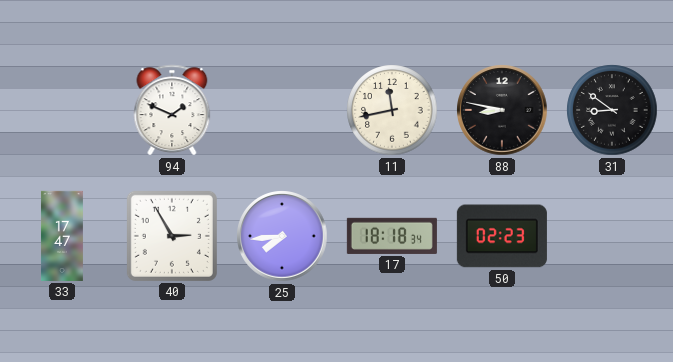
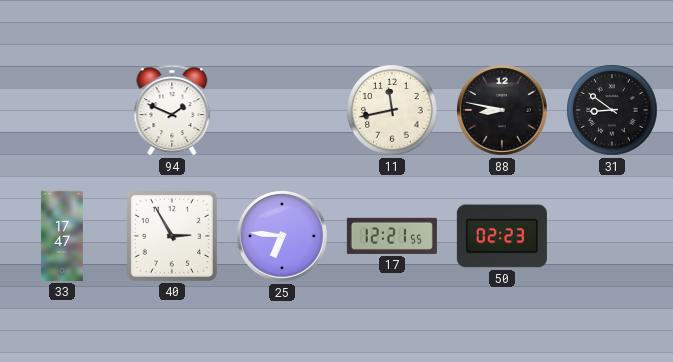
25: 7:44 -> 6:46 (282, 236)
17: 18:18 -> 12:21 (392, 236)
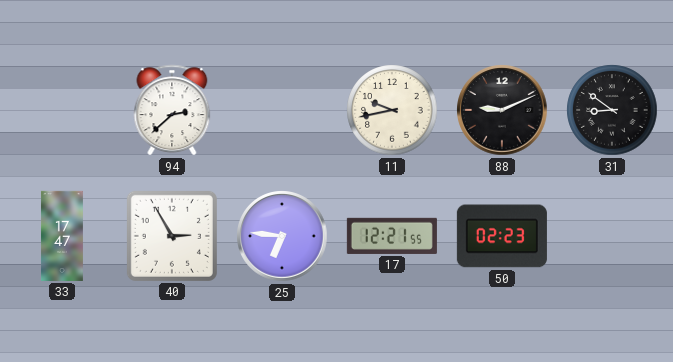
94: 1:49 -> 2:38 (172, 110)
11: 11:43 -> 9:43 (392, 110)
88: 8:47 -> 9:11 (502, 110)
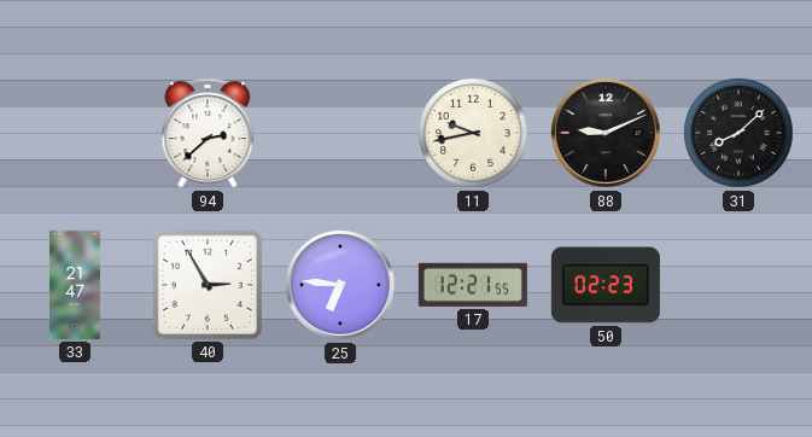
31: 8:51 -> 8:08 (738, 133)
33: 17:47 -> 21:47 (75, 285)
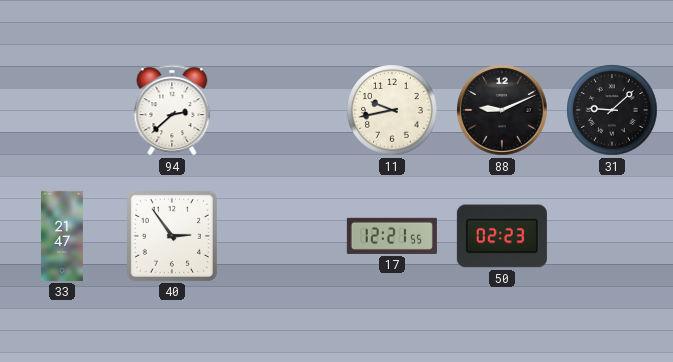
31: 8:08 -> 9:08 (612, 110)
40: 2:55 -> 2:54 (172, 236)
25: 6:46 -> none (340, 285)
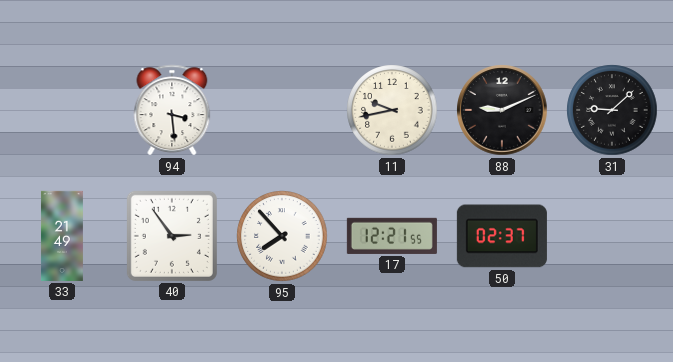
94: 2:38 -> 3:29 (172, 110)
33: 21:47 -> 21:49 (62, 236)
95: none -> 7:53 (282, 236)
50: 02:23 -> 02:37 (502, 236)
